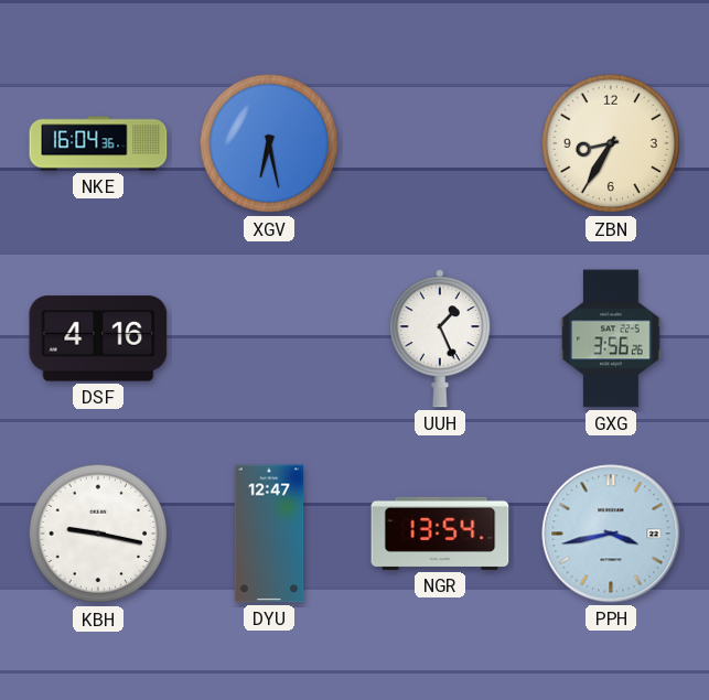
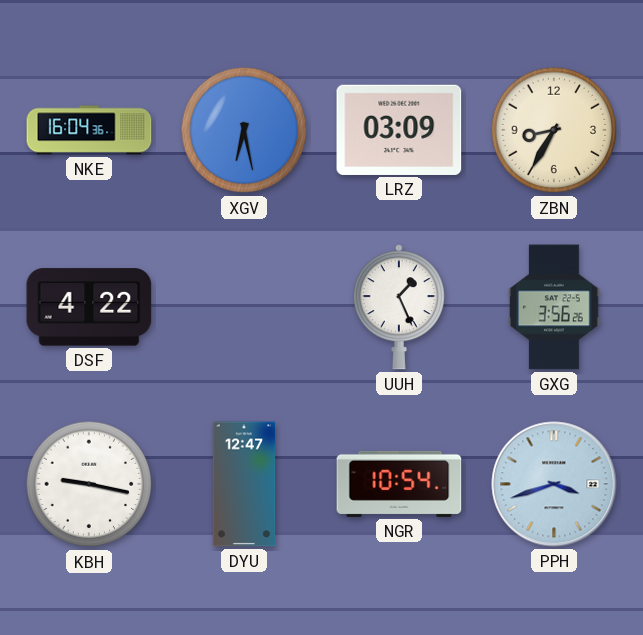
LRZ: none -> 03:09 (399, 130)
DSF: 4:16 -> 4:22 (89, 307)
NGR: 13:54 -> 10:54 (399, 484)
PPH: 3:43 -> 3:42 (554, 484)
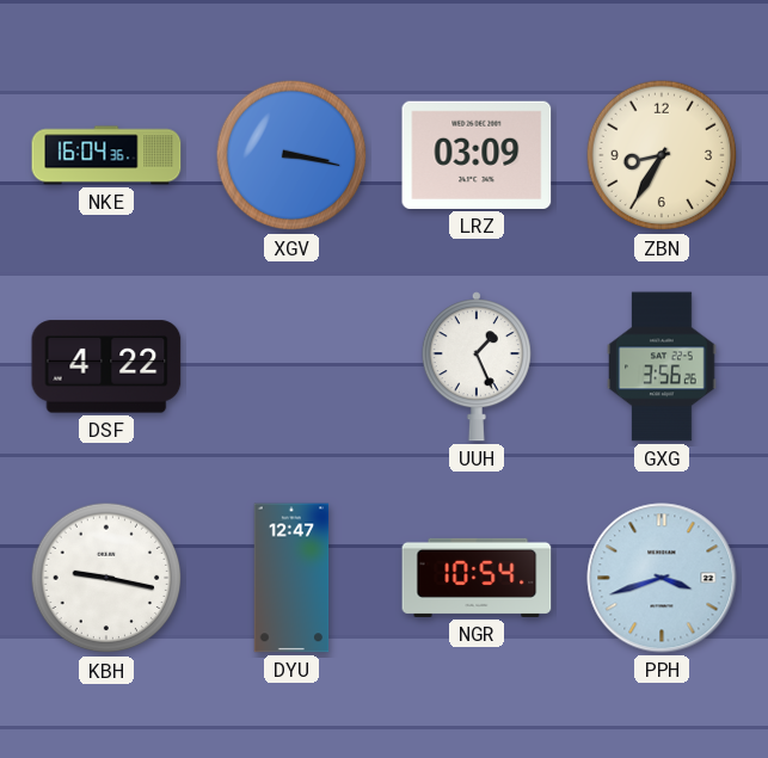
XGV: 6:28 -> 3:17 (291, 155)
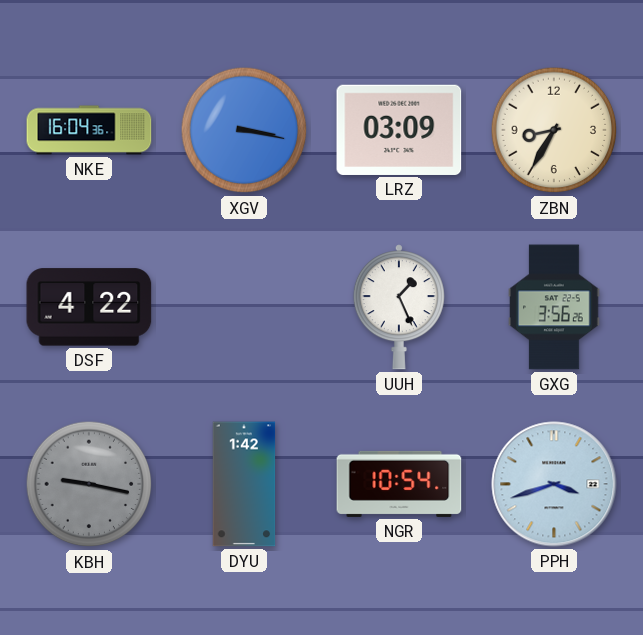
KBH dial: white -> grey (89, 484)
DYU: 12:47 -> 1:42 (244, 484)
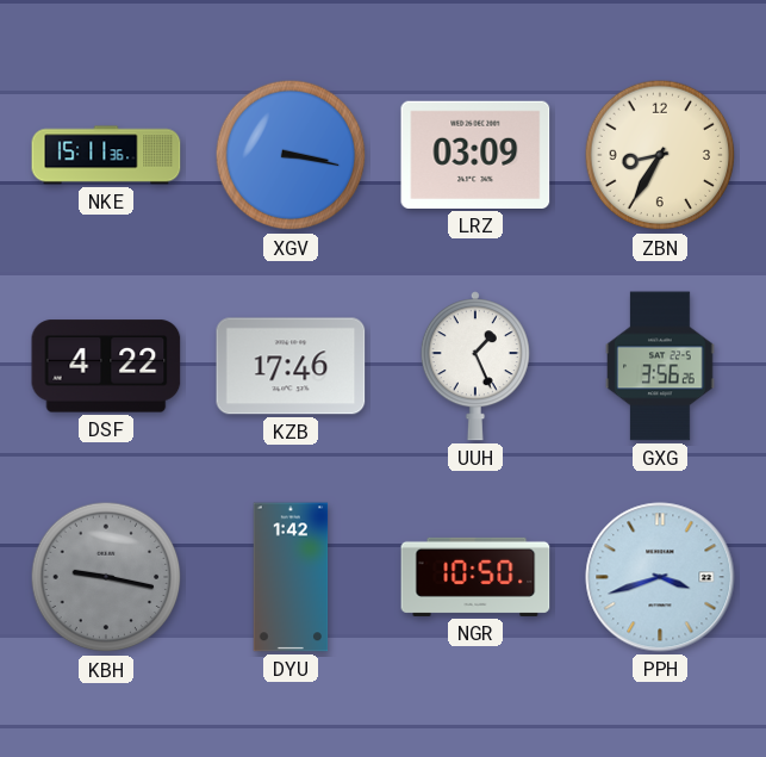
NKE: 16:04 -> 15:11 (106, 155)
KZB: none -> 17:46 (291, 366)
NGR: 10:54 -> 10:50 (475, 577)
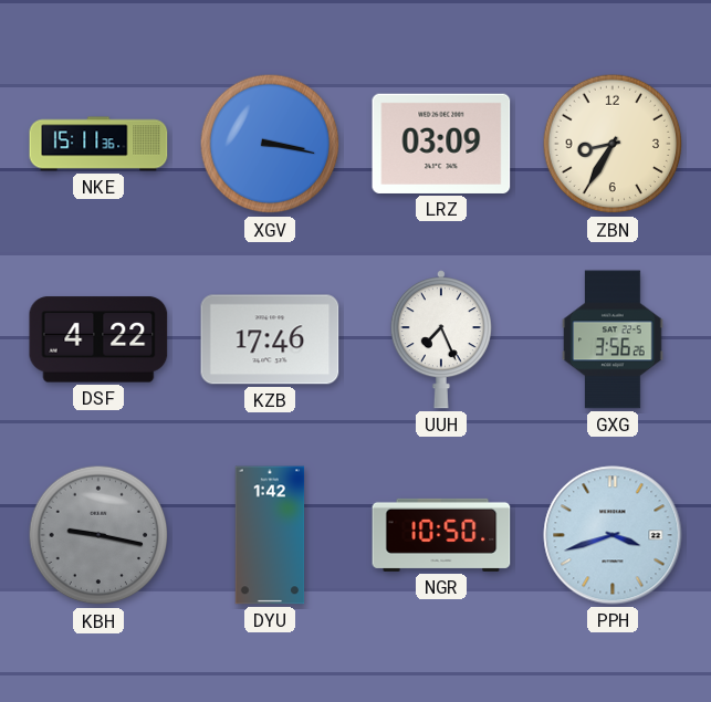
UUH: 1:26 -> 7:26 (441, 339)
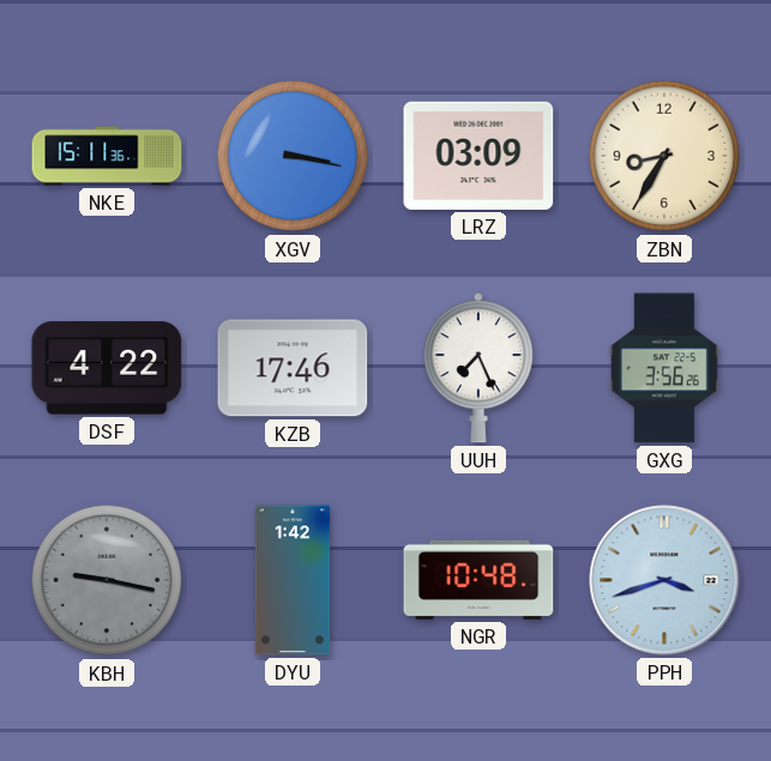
NGR: 10:50 -> 10:48 (478, 580)
